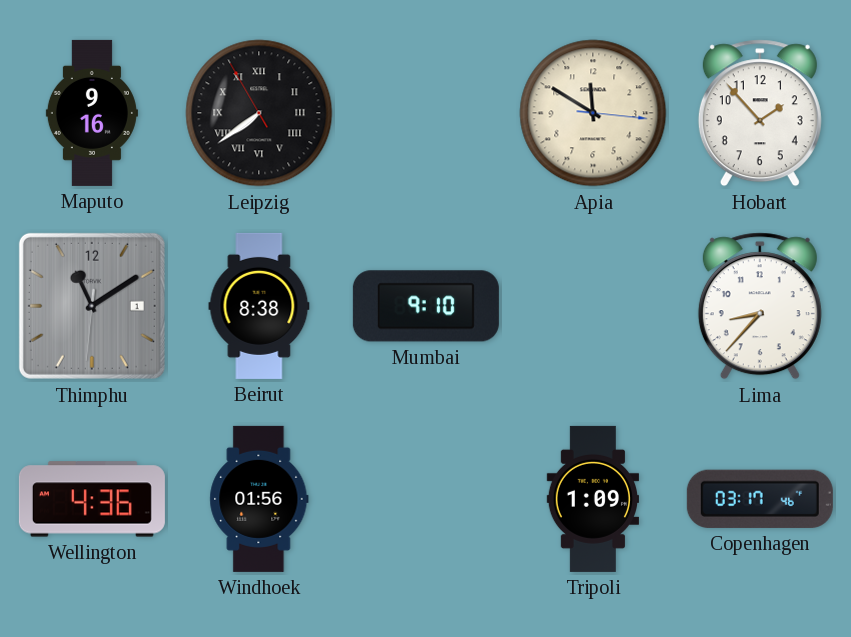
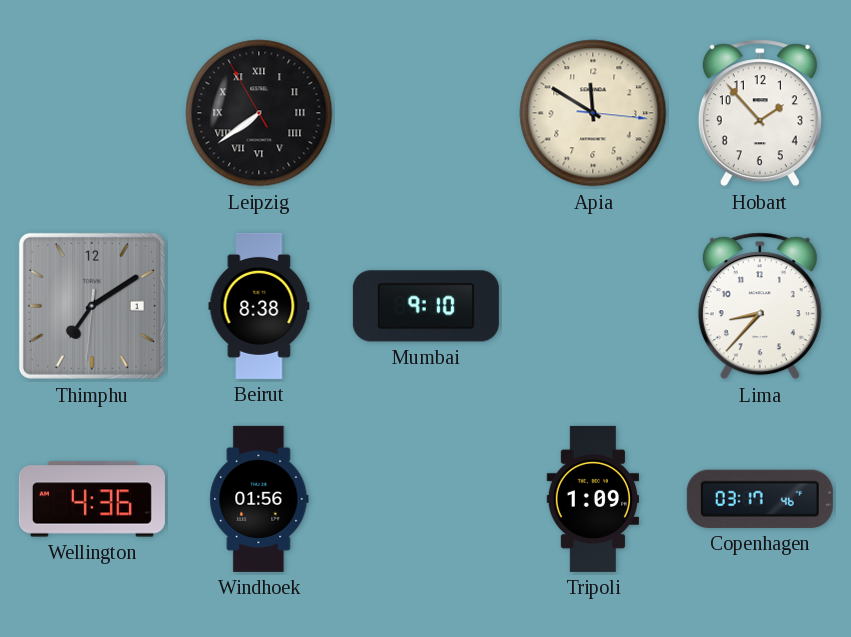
Maputo: 9:16 -> none (92, 113)
Thimphu: 11:09 -> 7:09 (92, 306)
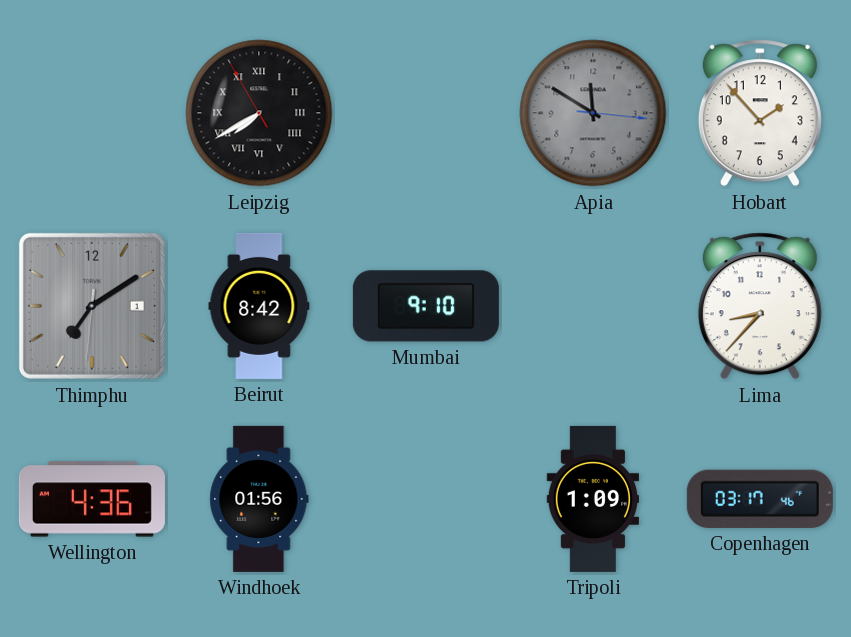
Leipzig: 7:38 -> 7:39 (259, 113)
Apia dial: cream -> grey (593, 113)
Beirut: 8:38 -> 8:42 (259, 306)
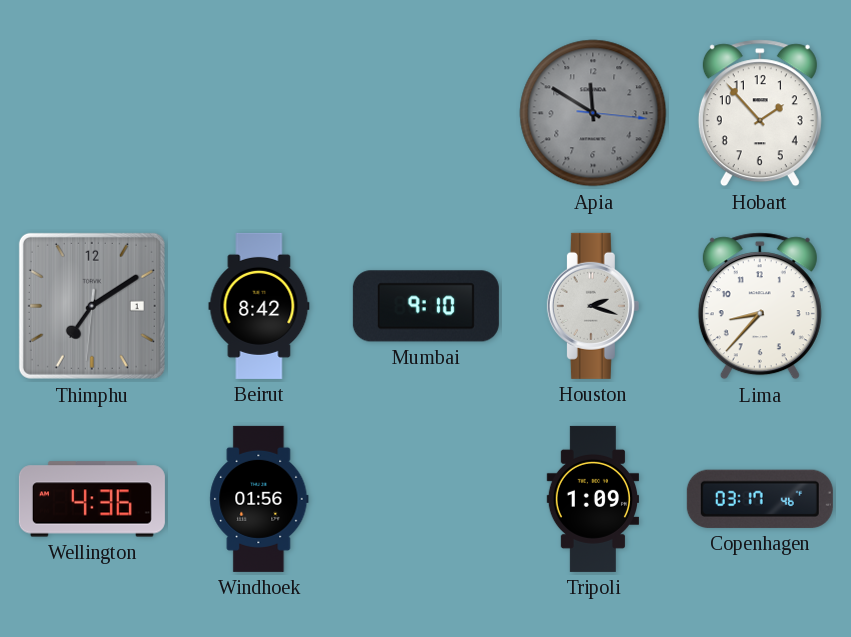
Leipzig: 7:39 -> none (259, 113)
Houston: none -> 2:18 (593, 306)
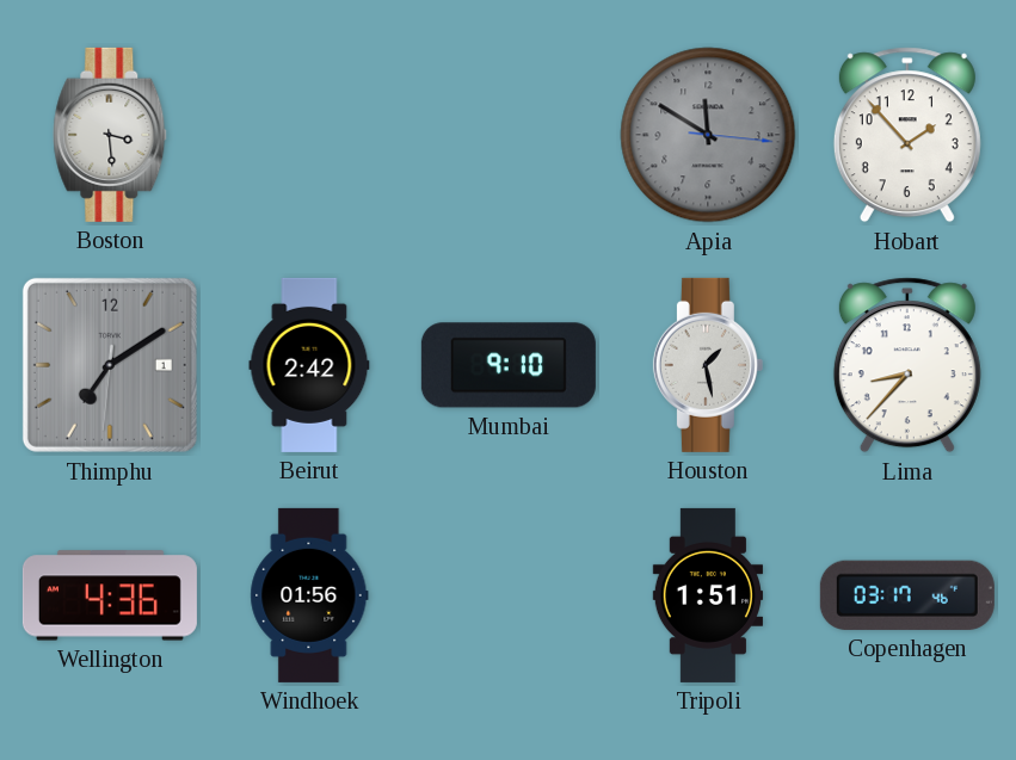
Boston: none -> 3:29 (110, 135)
Beirut: 8:42 -> 2:42 (309, 365)
Houston: 2:18 -> 1:28 (708, 365)
Tripoli: 1:09 -> 1:51 (707, 595)
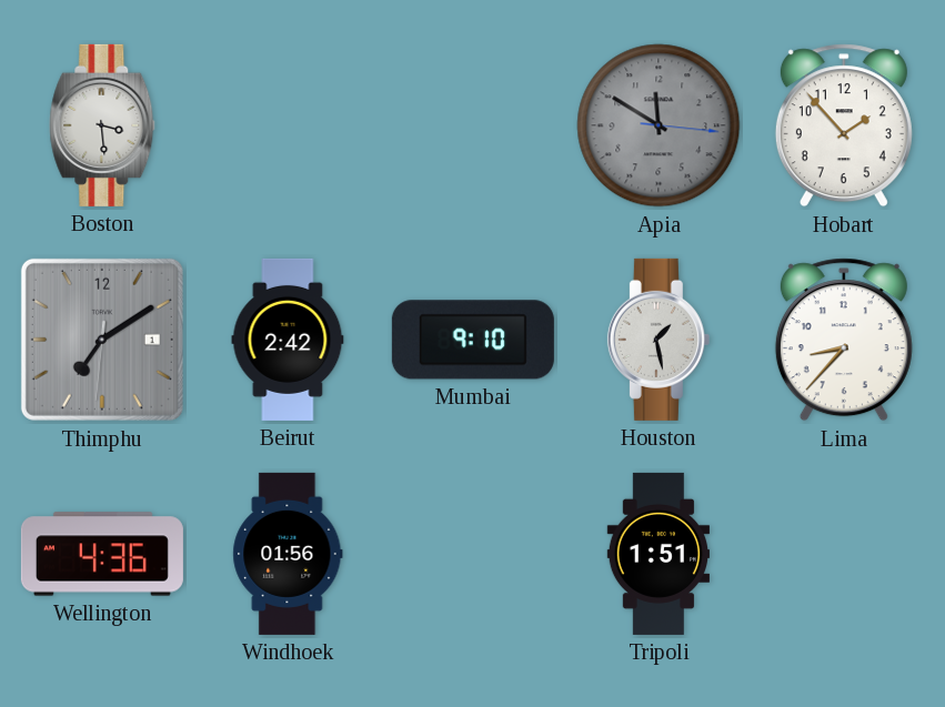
Copenhagen: 03:17 -> none (907, 595)
